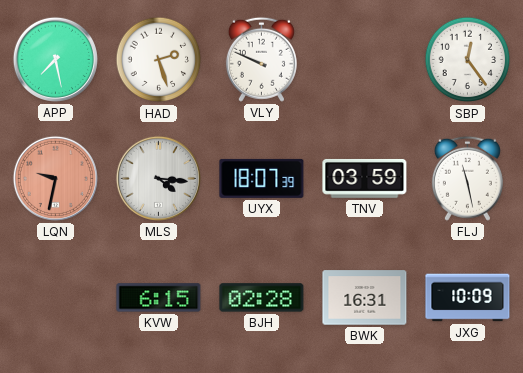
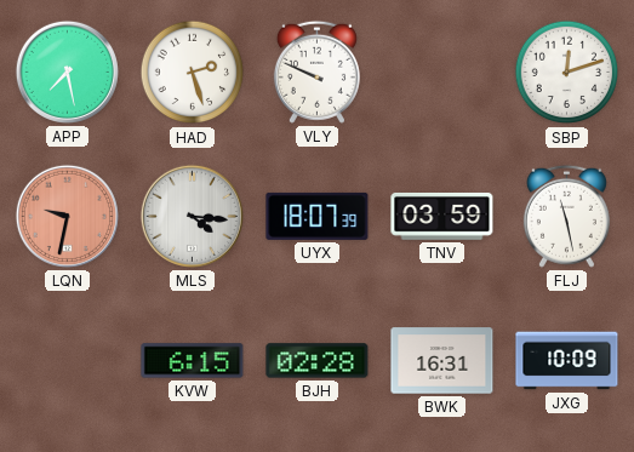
SBP: 12:24 -> 12:12 (567, 73)
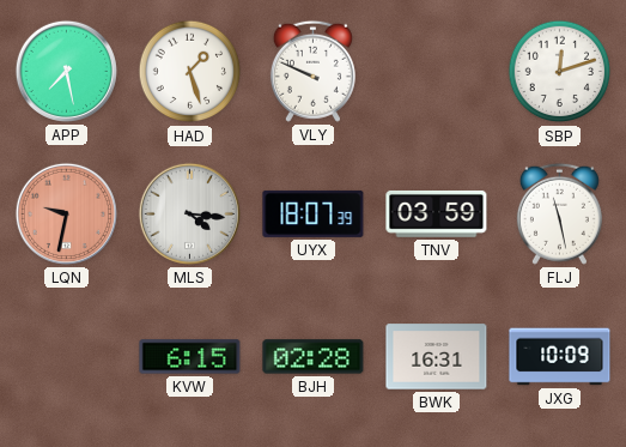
HAD: 2:27 -> 1:27 (190, 72)
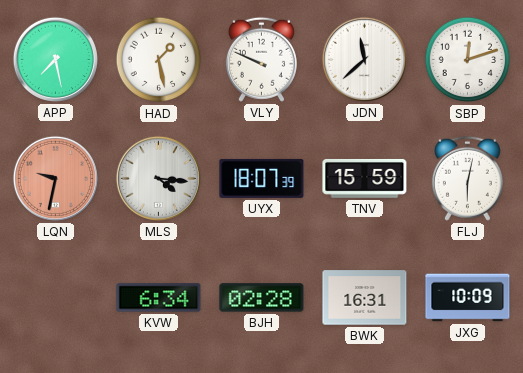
HAD: 1:27 -> 1:28 (159, 60)
JDN: none -> 11:38 (364, 59)
TNV: 03:59 -> 15:59 (365, 179)
FLJ: 11:28 -> 6:02 (467, 178)
KVW: 6:15 -> 6:34 (159, 298)
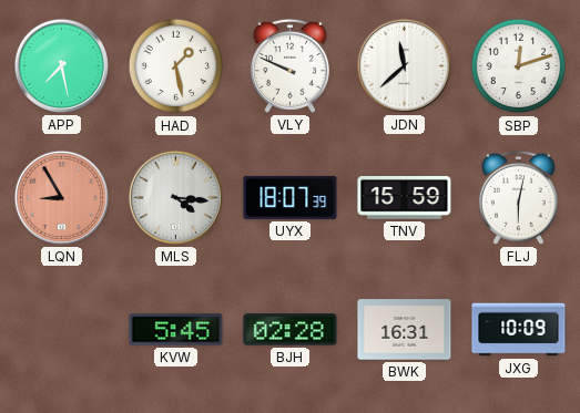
LQN: 9:32 -> 8:55 (61, 197)
KVW: 6:34 -> 5:45 (176, 330)
